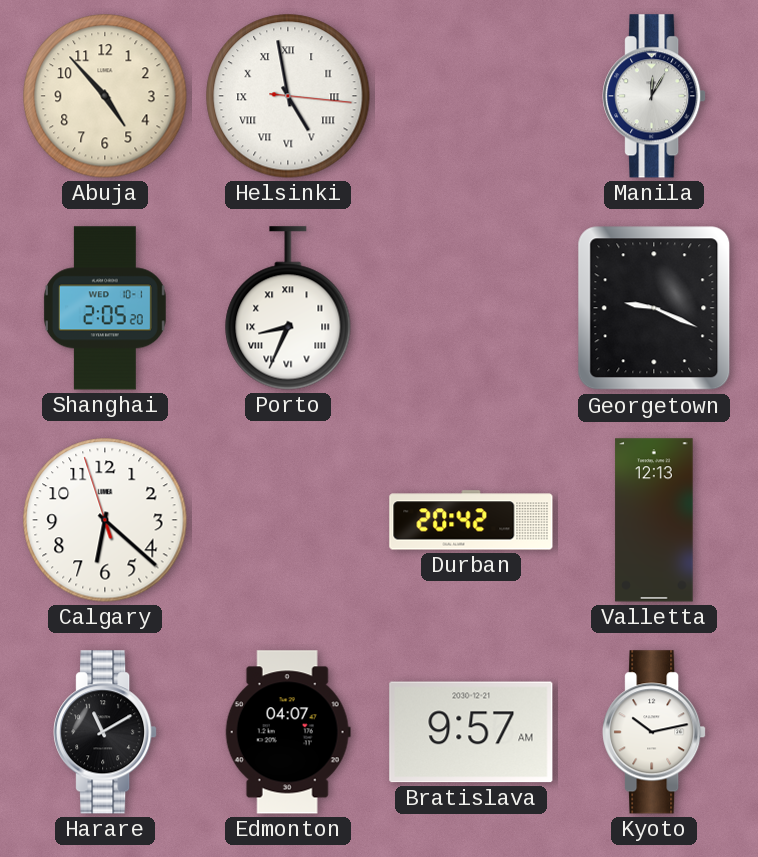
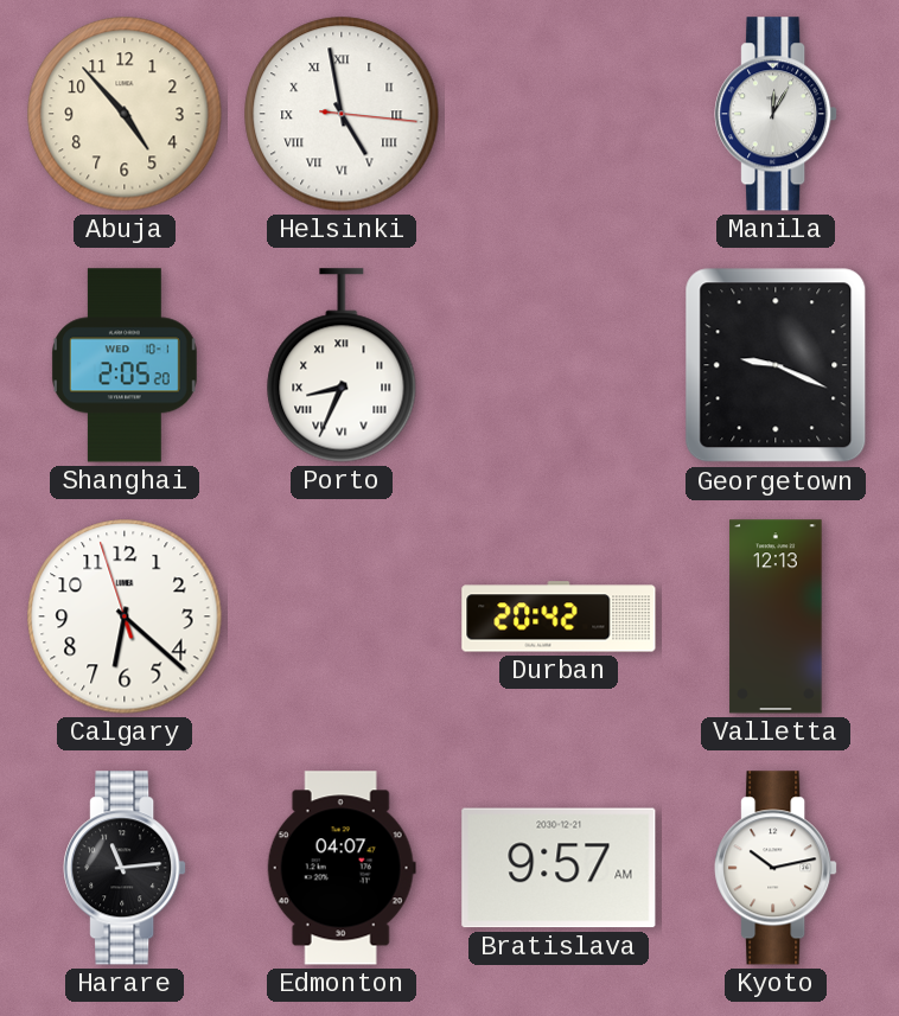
Harare: 11:10 -> 11:14 (125, 868)
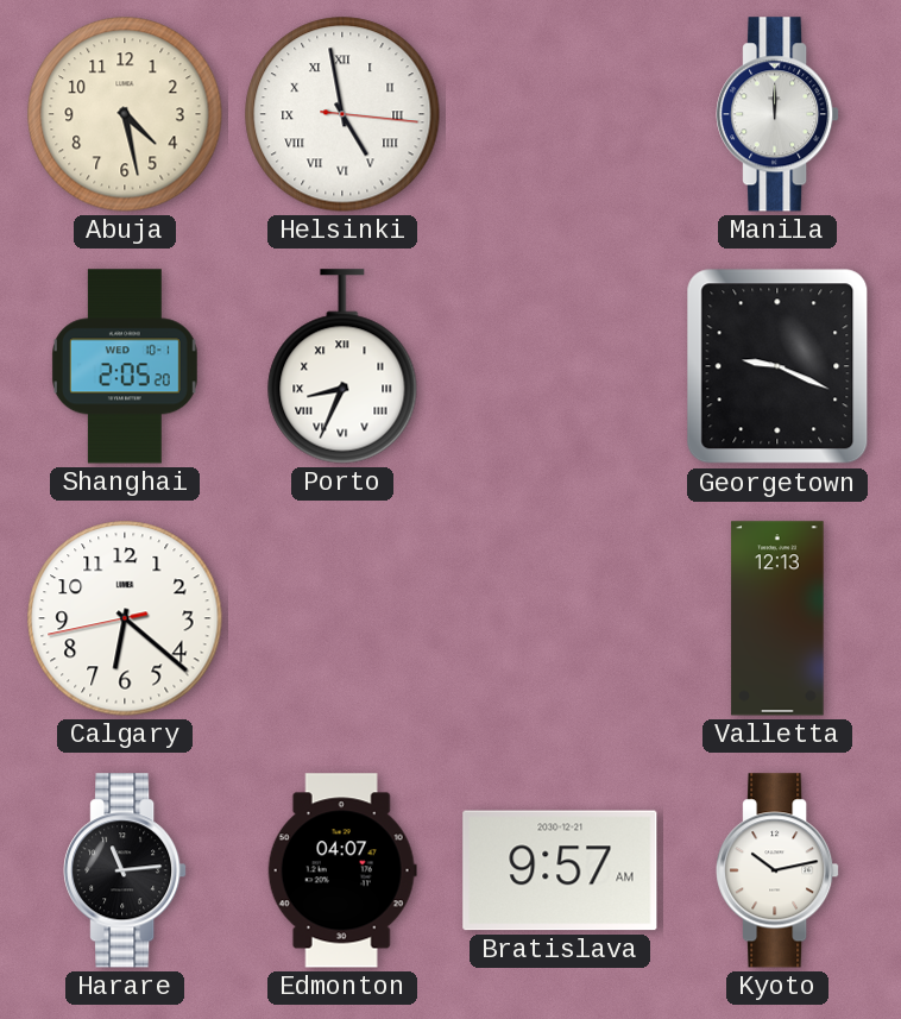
Abuja: 4:53 -> 4:28 (125, 114)
Manila: 12:05 -> 12:00 (777, 114)
Calgary: 6:21:57 -> 6:21:43 (125, 618)
Durban: 20:42 -> none (559, 616)
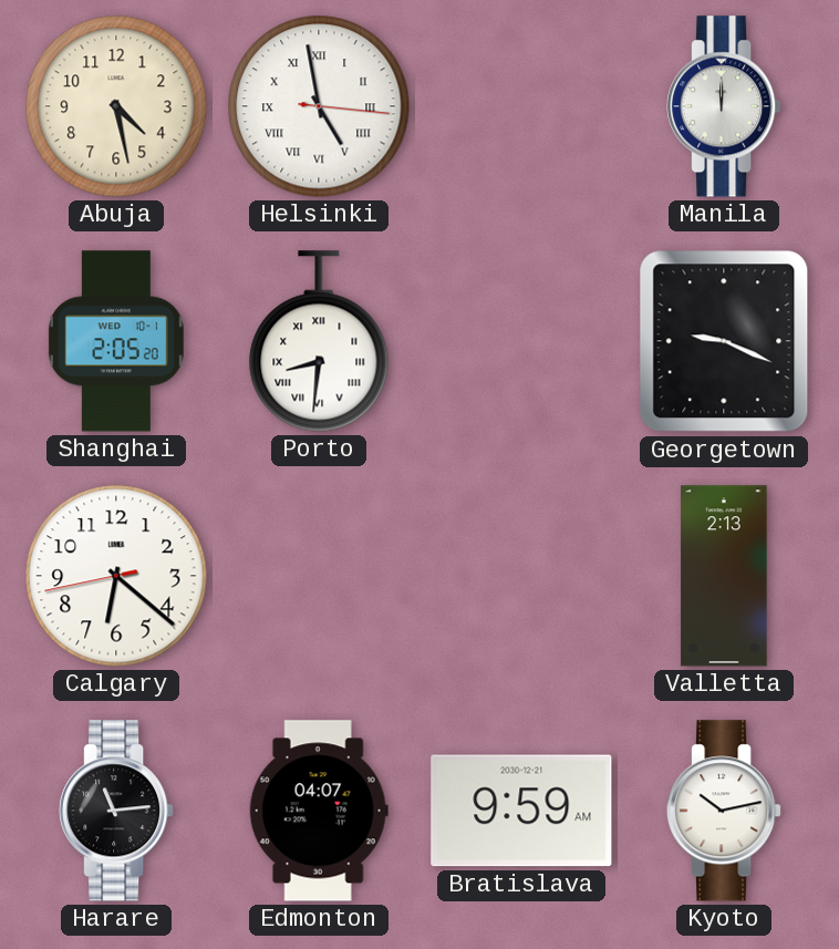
Porto: 8:34 -> 8:31 (319, 341)
Valletta: 12:13 -> 2:13 (724, 576)
Bratislava: 9:57 -> 9:59 (521, 811)
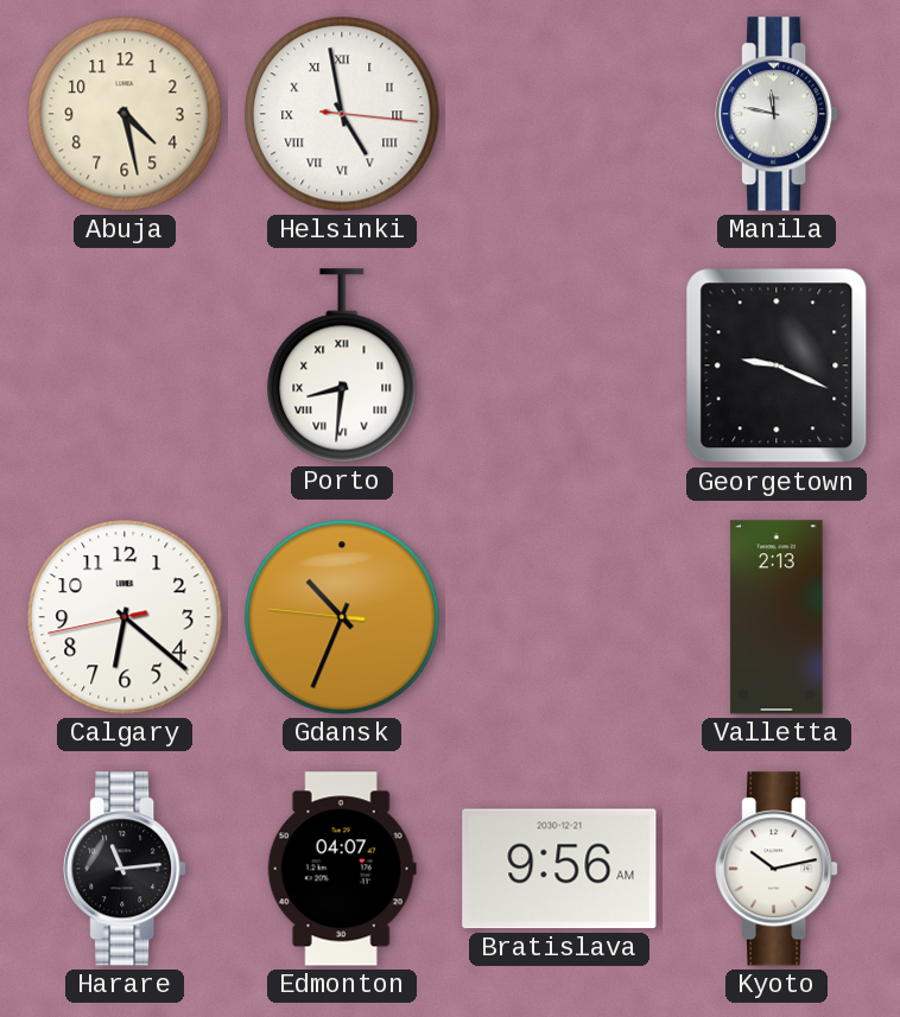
Manila: 12:00 -> 11:47 (777, 114)
Shanghai: 2:05 -> none (116, 341)
Gdansk: none -> 10:33 (342, 617)
Bratislava: 9:59 -> 9:56 (559, 869)
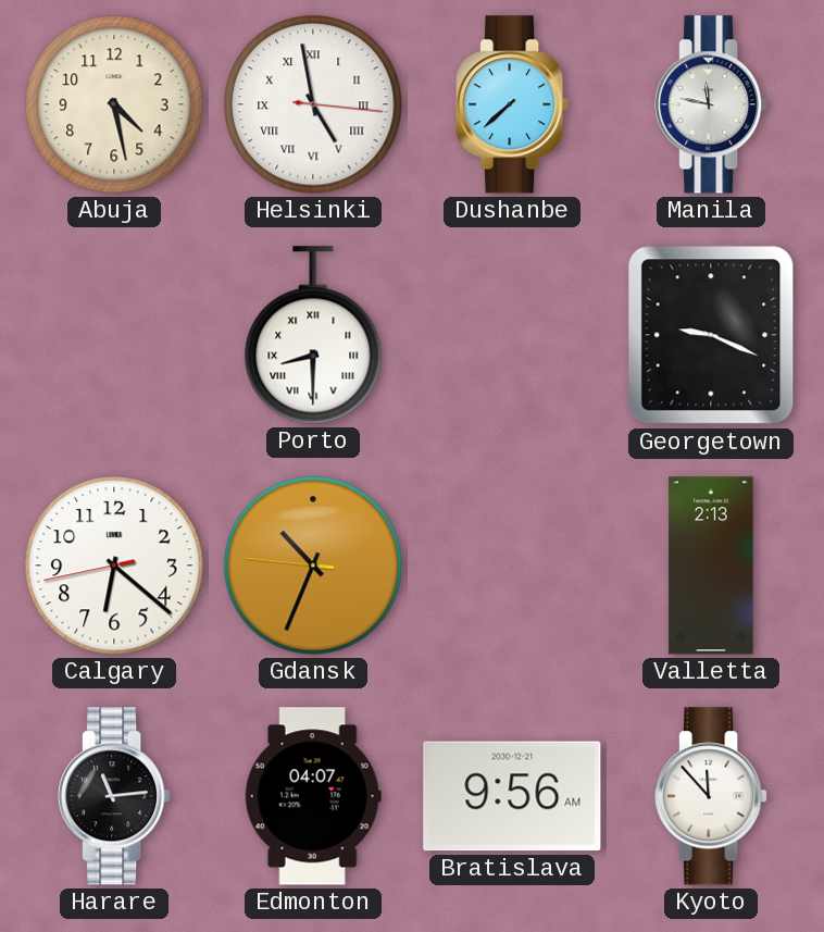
Dushanbe: none -> 7:38 (512, 104)
Porto: 8:31 -> 8:30 (313, 335)
Kyoto: 10:13 -> 11:53 (711, 796)
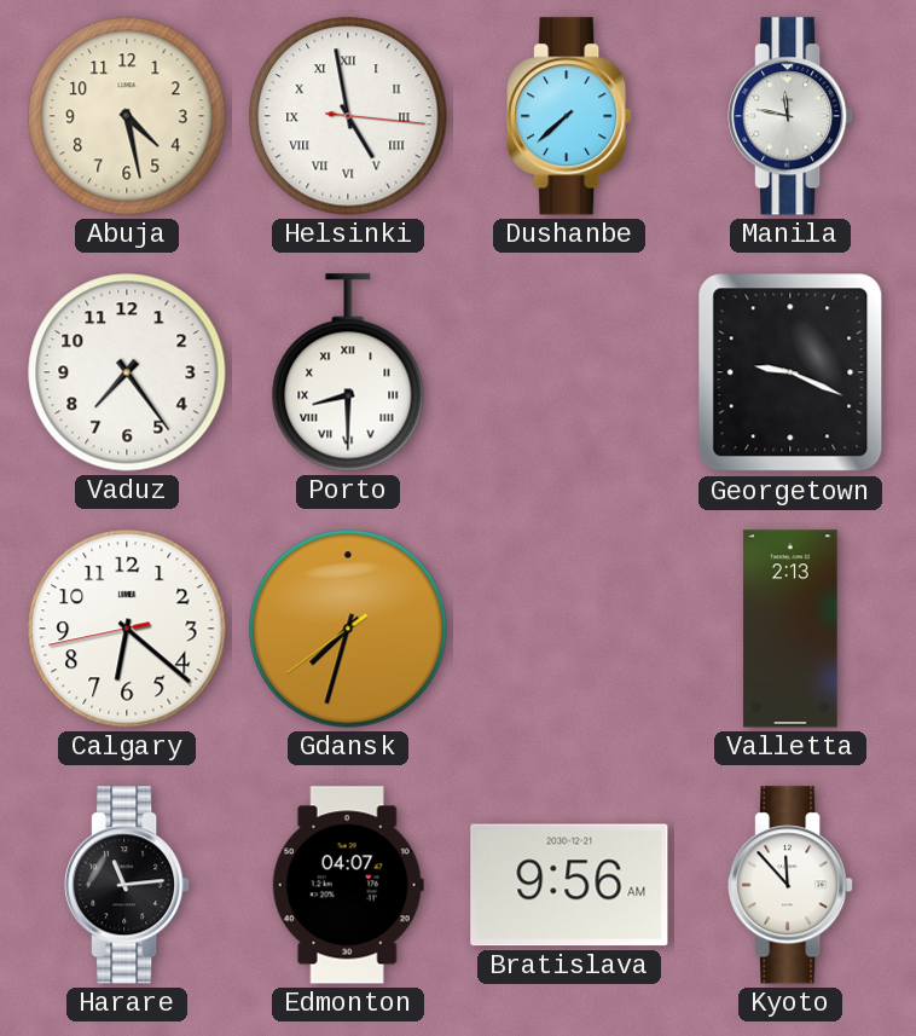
Vaduz: none -> 7:24 (127, 372)
Gdansk: 10:33 -> 7:32 (348, 629)
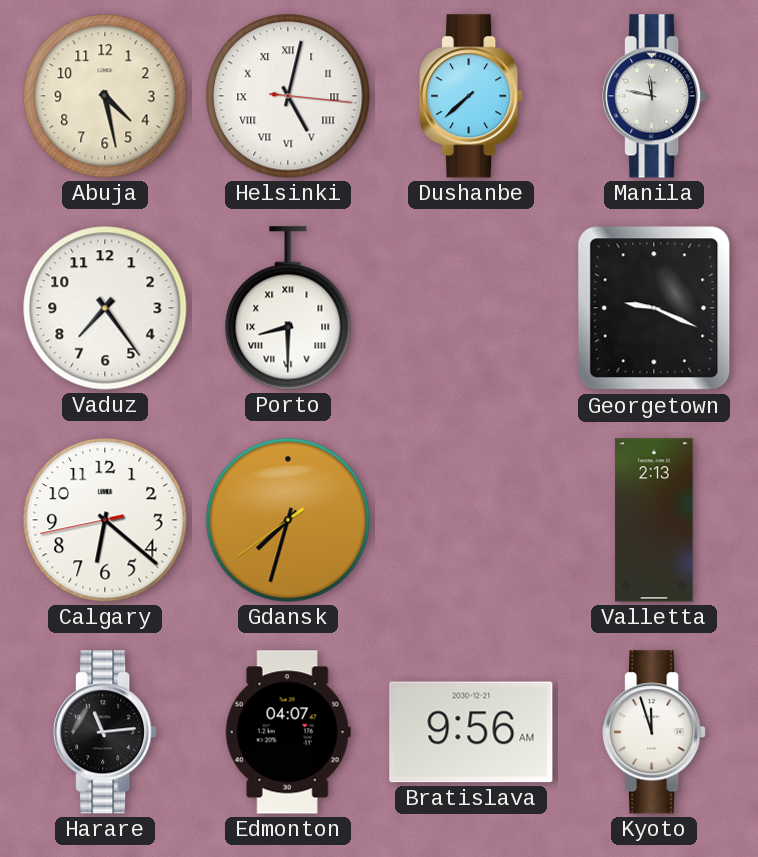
Helsinki: 4:58 -> 5:02 (288, 96)
Kyoto: 11:53 -> 11:57 (654, 732)
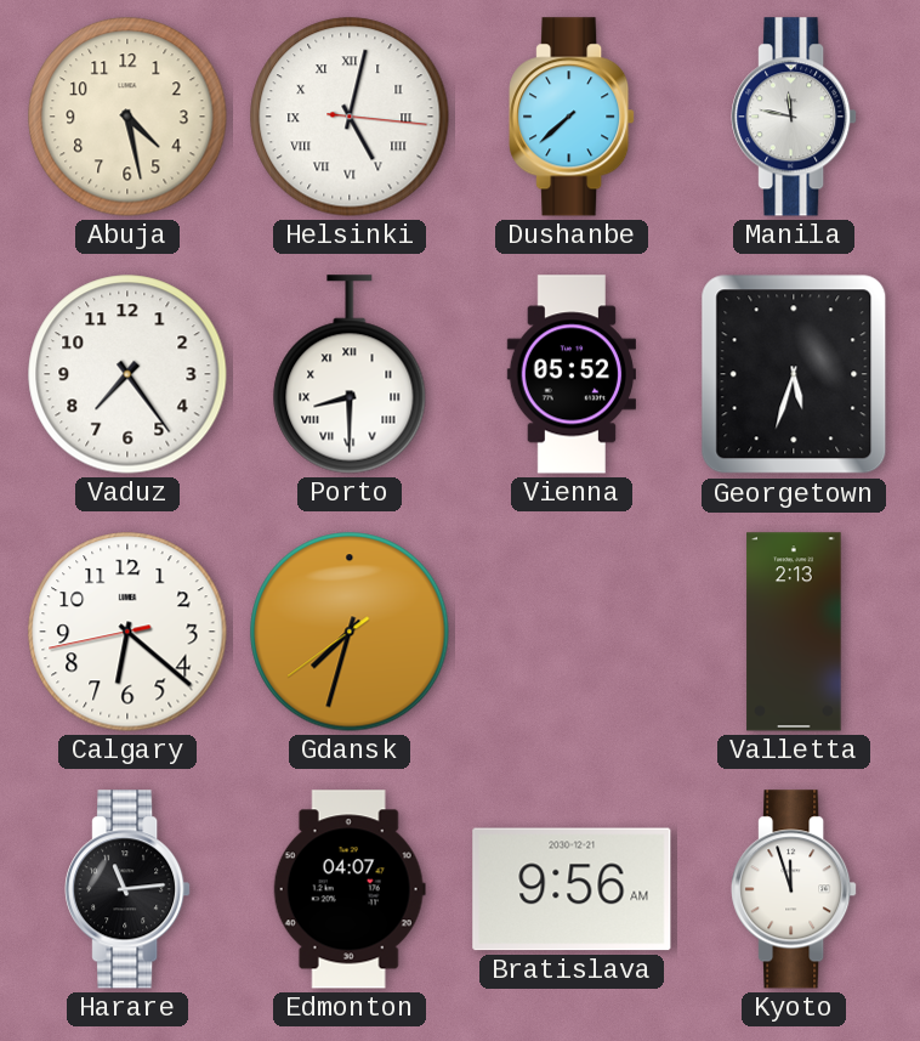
Vienna: none -> 05:52 (570, 374)
Georgetown: 9:19 -> 5:33 (794, 374)
